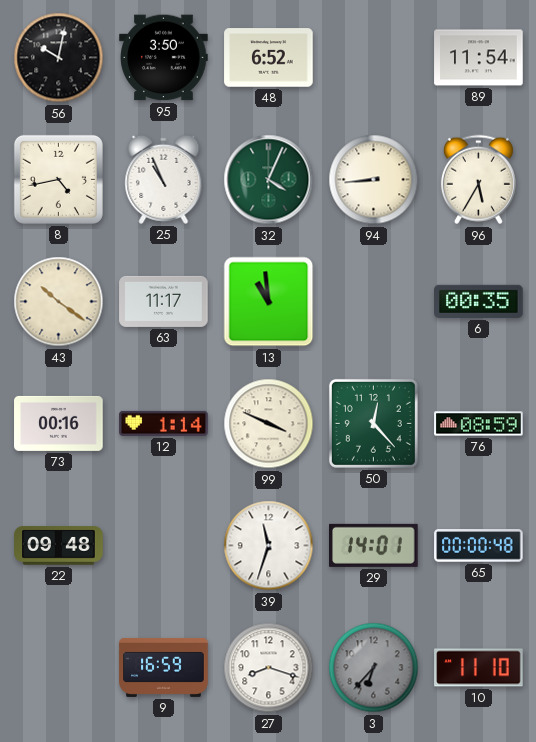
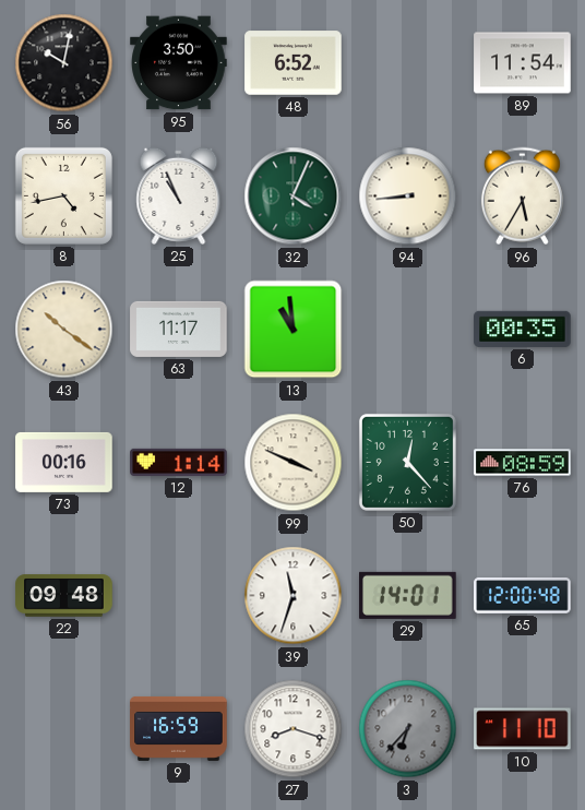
65: 00:00 -> 12:00 (523, 596)
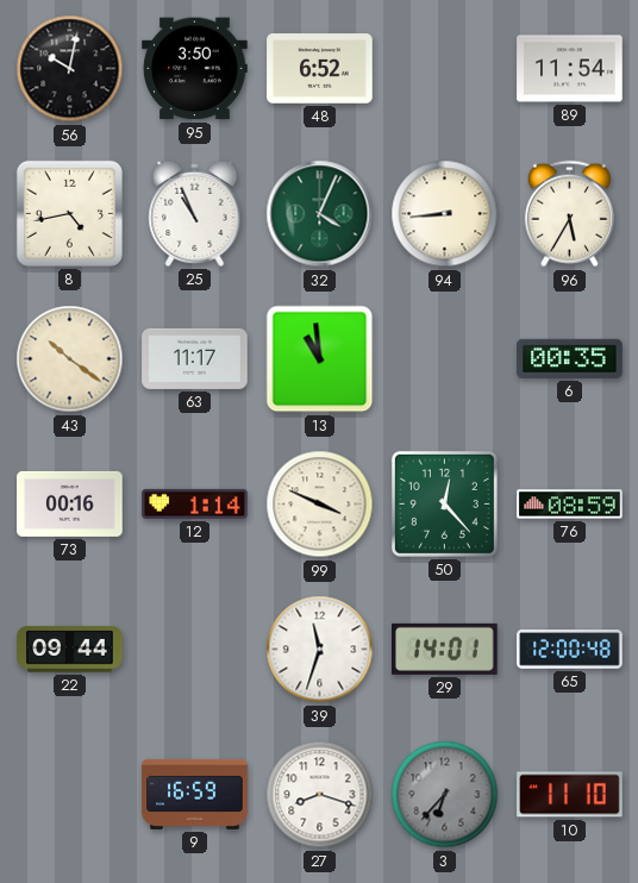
22: 09:48 -> 09:44 (70, 650)
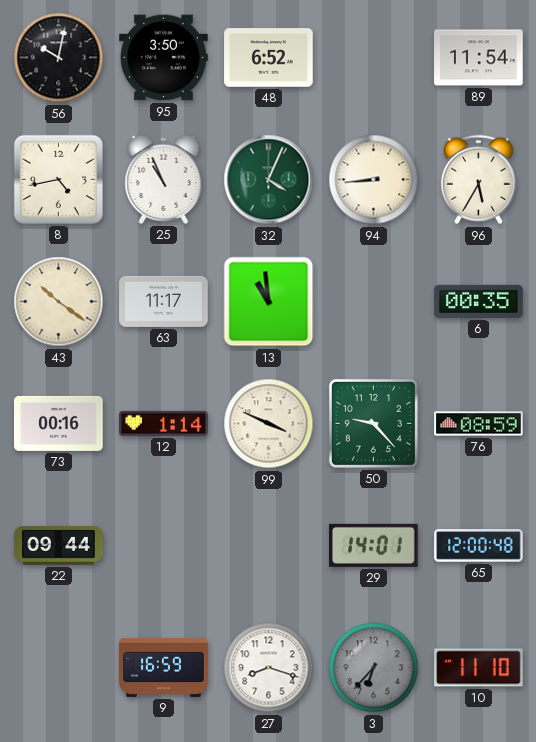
50: 12:23 -> 9:23 (373, 423)
39: 11:33 -> none (320, 650)
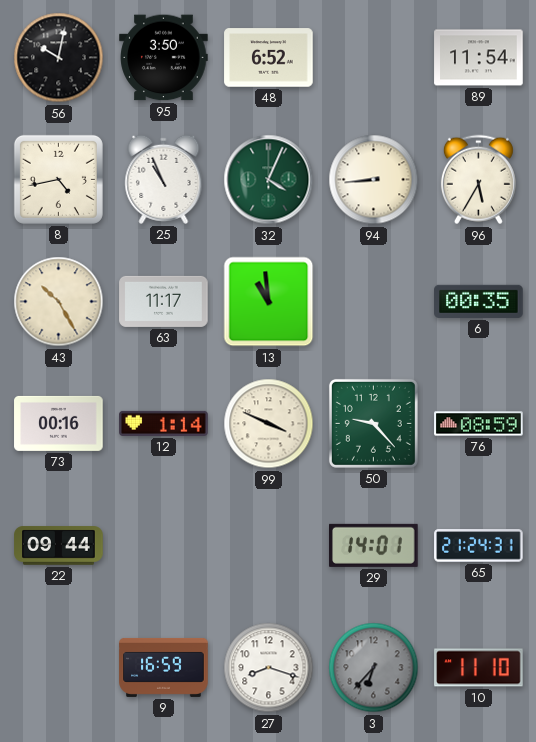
43: 10:21 -> 10:25 (59, 302)
65: 12:00 -> 21:24 (479, 546)
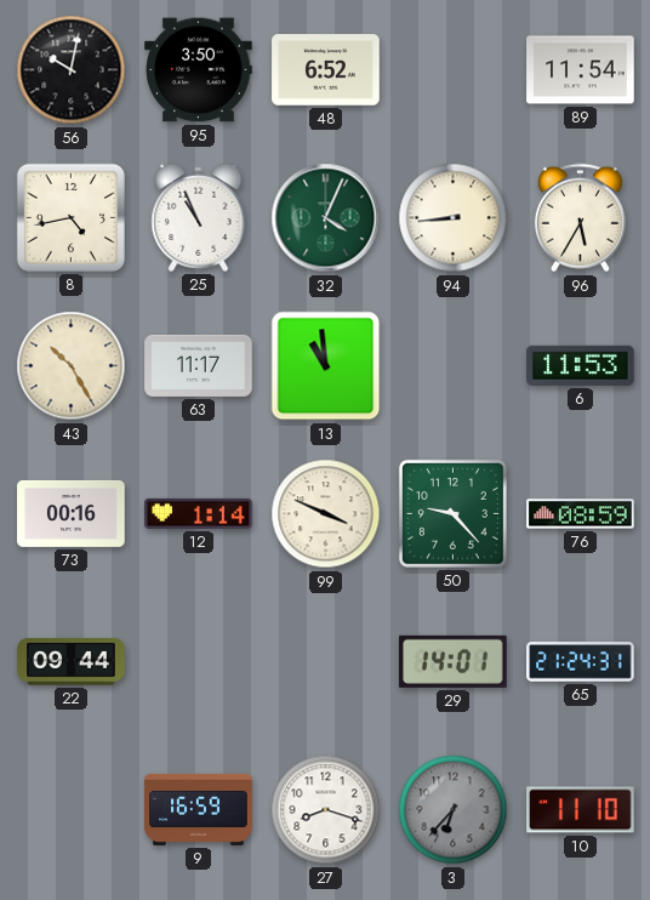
6: 00:35 -> 11:53 (581, 365)
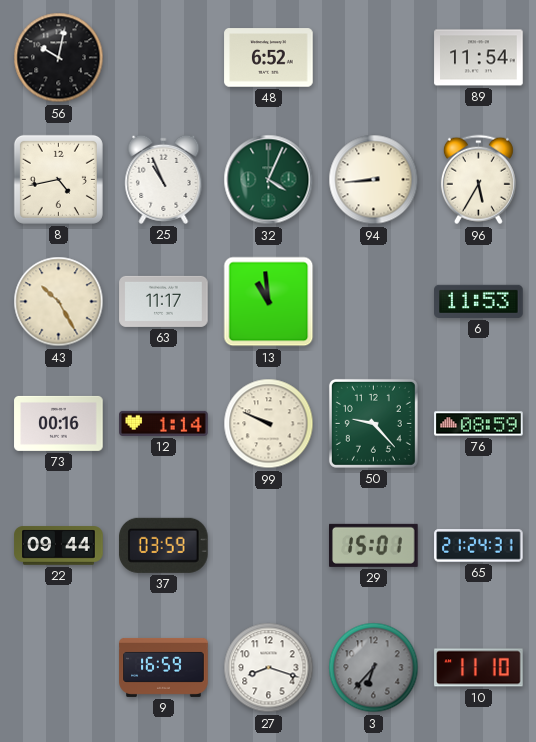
95: 3:50 -> none (199, 70)
99: 3:49 -> 9:49 (269, 424)
37: none -> 03:59 (164, 545)
29: 14:01 -> 15:01 (374, 545)
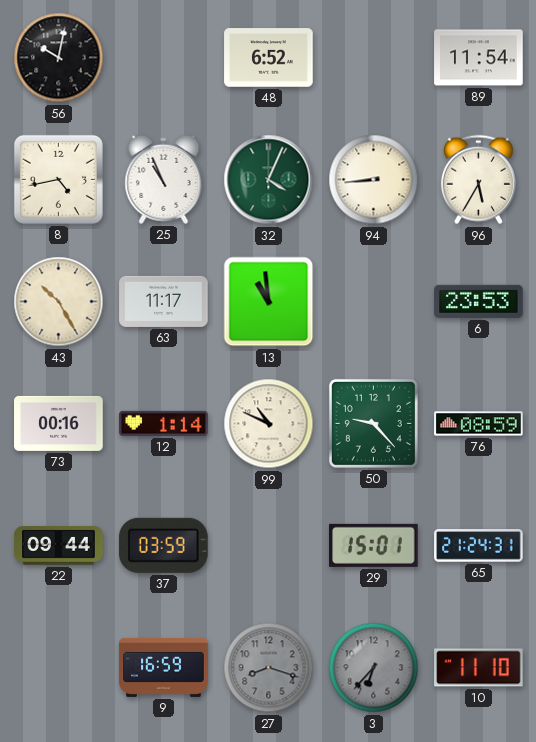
6: 11:53 -> 23:53 (479, 301)
99: 9:49 -> 10:49 (269, 424)
27 dial: white -> grey (269, 668)
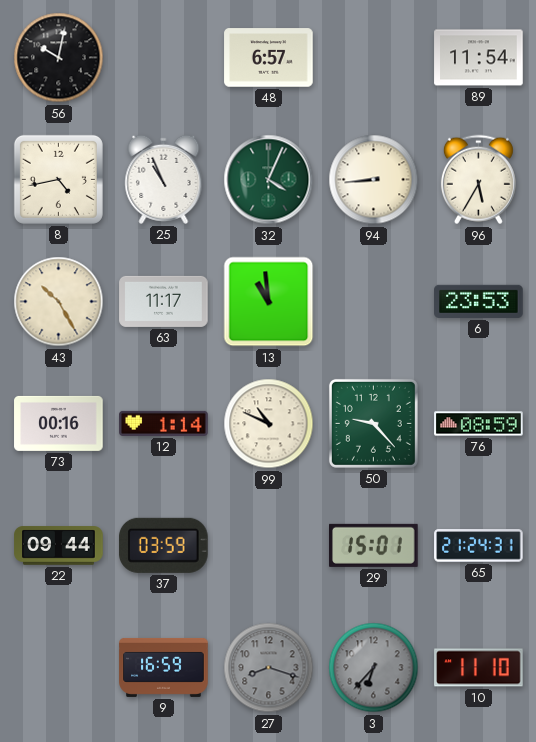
48: 6:52 -> 6:57 (269, 58)
